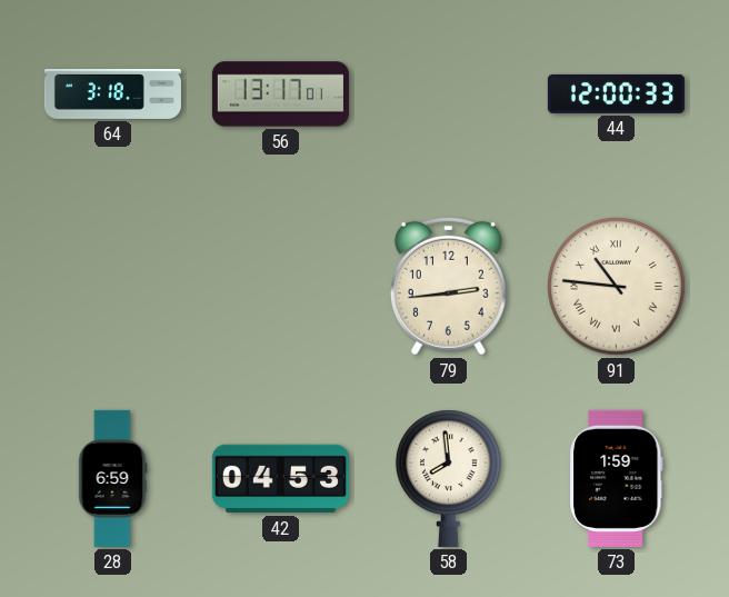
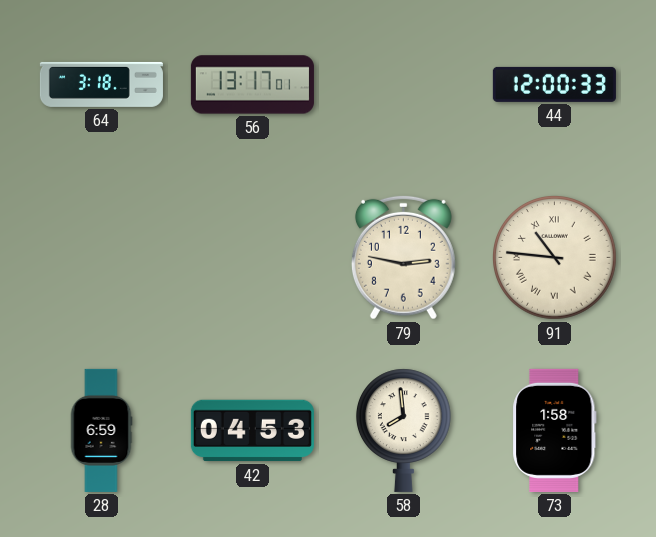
79: 2:44 -> 2:47 (403, 257)
73: 1:59 -> 1:58 (555, 430)
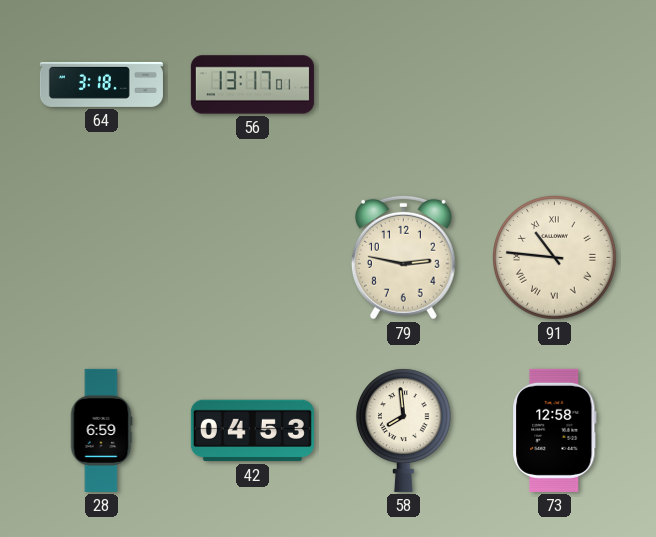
44: 12:00 -> none (554, 84)
73: 1:58 -> 12:58 (555, 430)
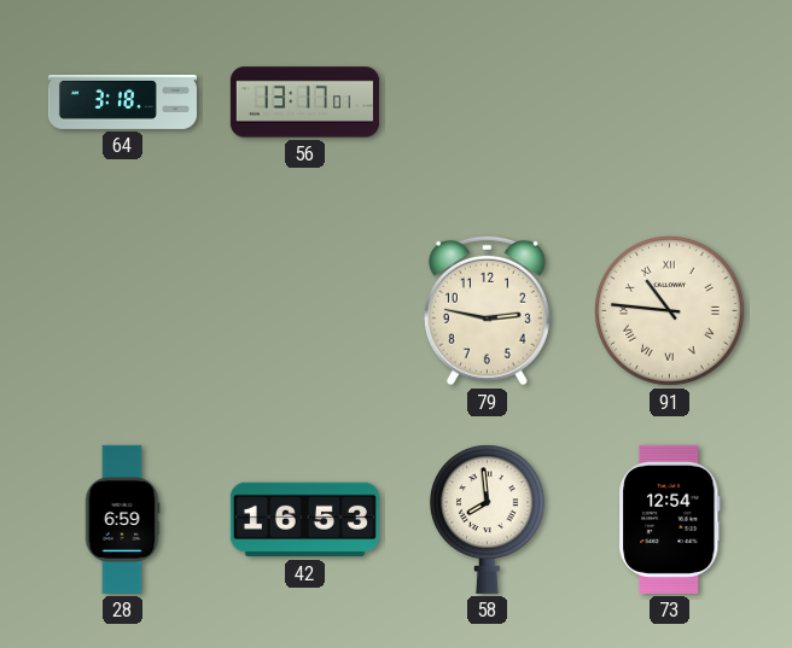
42: 04:53 -> 16:53 (304, 520)
73: 12:58 -> 12:54 (670, 519)
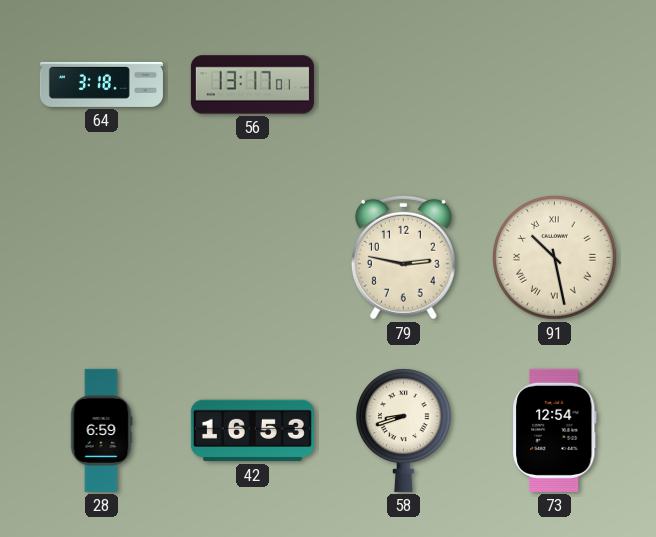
91: 10:46 -> 10:28 (555, 258)
58: 7:59 -> 8:42 (403, 430)
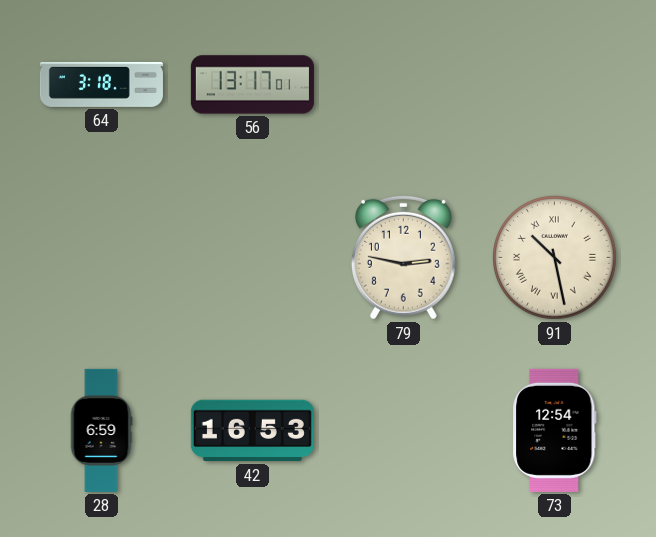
58: 8:42 -> none (403, 430)
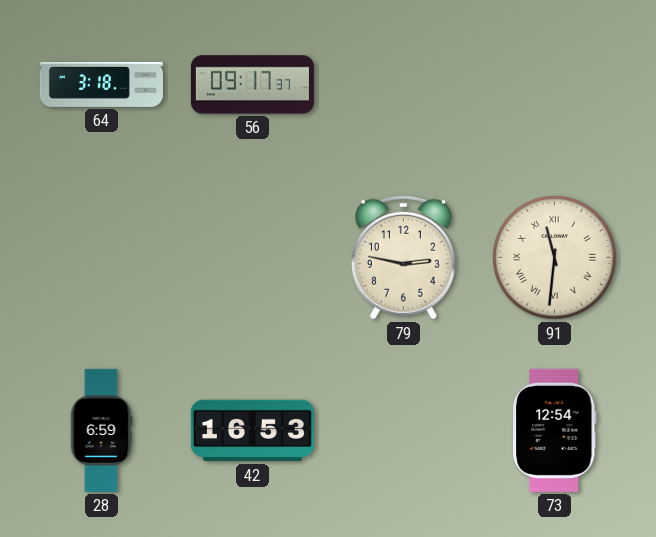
56: 13:17 -> 09:17 (252, 85)
91: 10:28 -> 11:31 (555, 258)
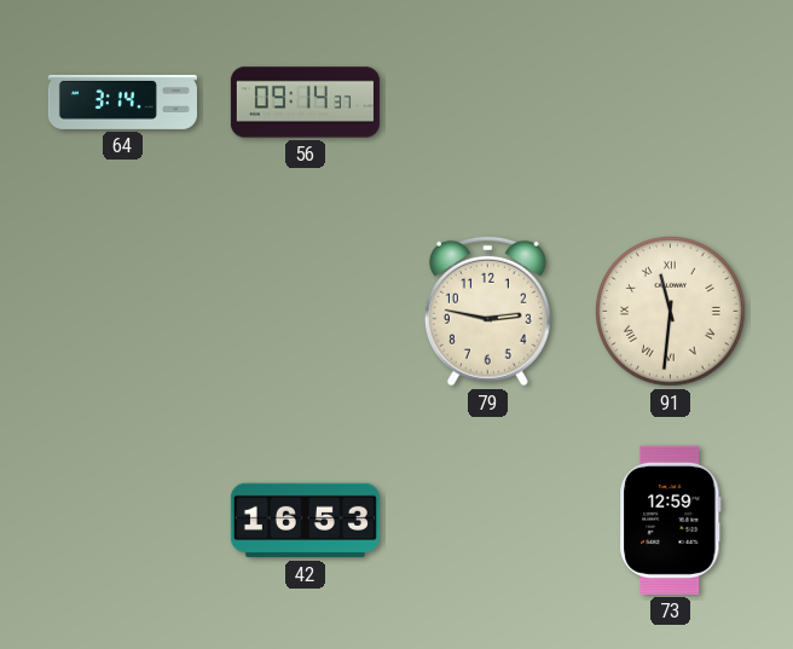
64: 3:18 -> 3:14 (122, 102)
56: 09:17 -> 09:14 (305, 103)
28: 6:59 -> none (101, 430)
73: 12:54 -> 12:59 (671, 520)
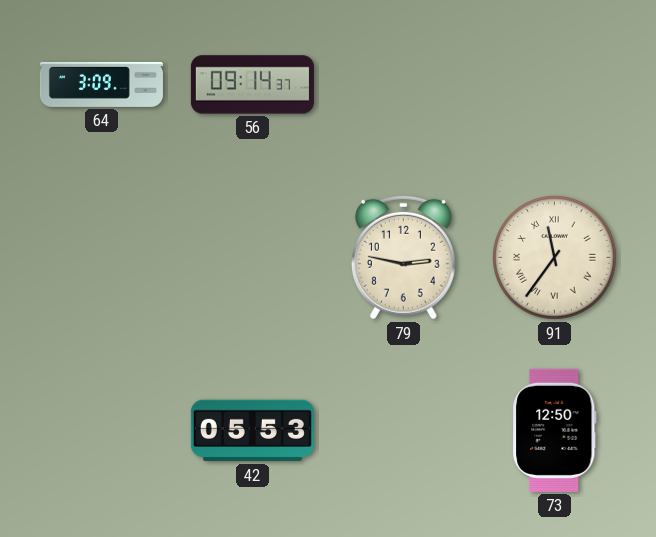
64: 3:14 -> 3:09 (101, 84)
91: 11:31 -> 11:36 (555, 258)
42: 16:53 -> 05:53 (252, 431)
73: 12:59 -> 12:50 (555, 430)
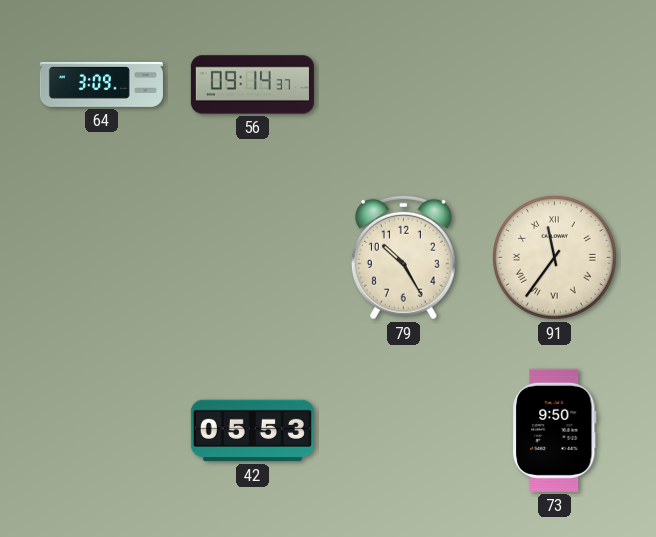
79: 2:47 -> 10:25 (403, 257)
73: 12:50 -> 9:50 (555, 430)
